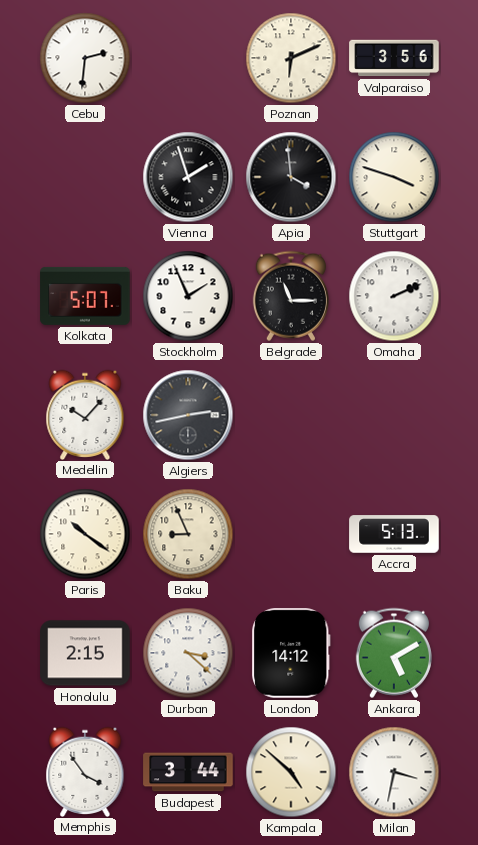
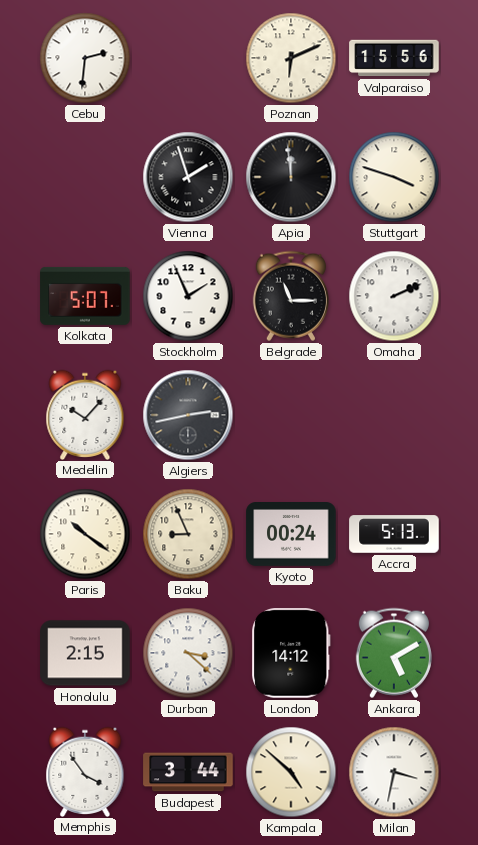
Valparaiso: 3:56 -> 15:56 (394, 58)
Apia: 3:59 -> 11:59 (291, 177)
Kyoto: none -> 00:24 (291, 535)
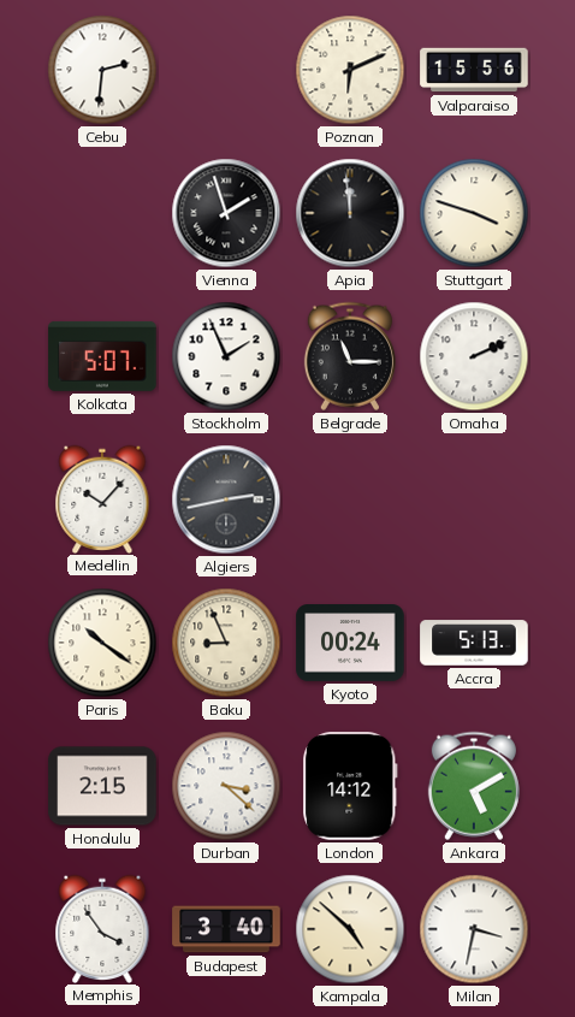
Budapest: 3:44 -> 3:40 (226, 929)
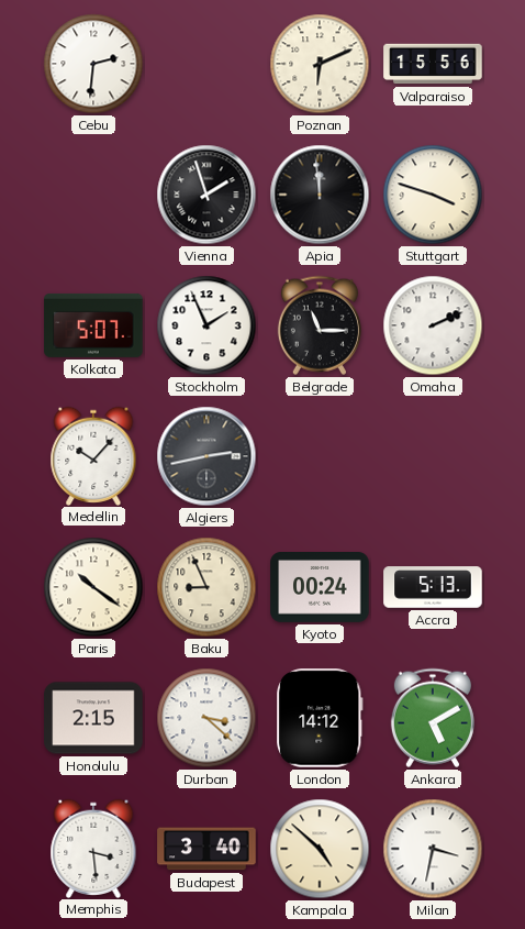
Memphis: 3:54 -> 3:29 (93, 848)
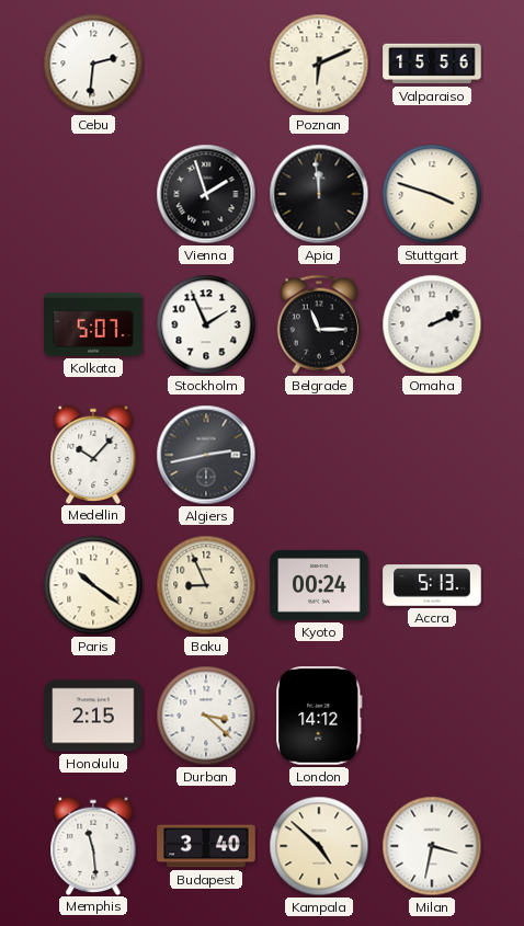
Ankara: 5:10 -> none (433, 718)
Memphis: 3:29 -> 11:29 (93, 845)
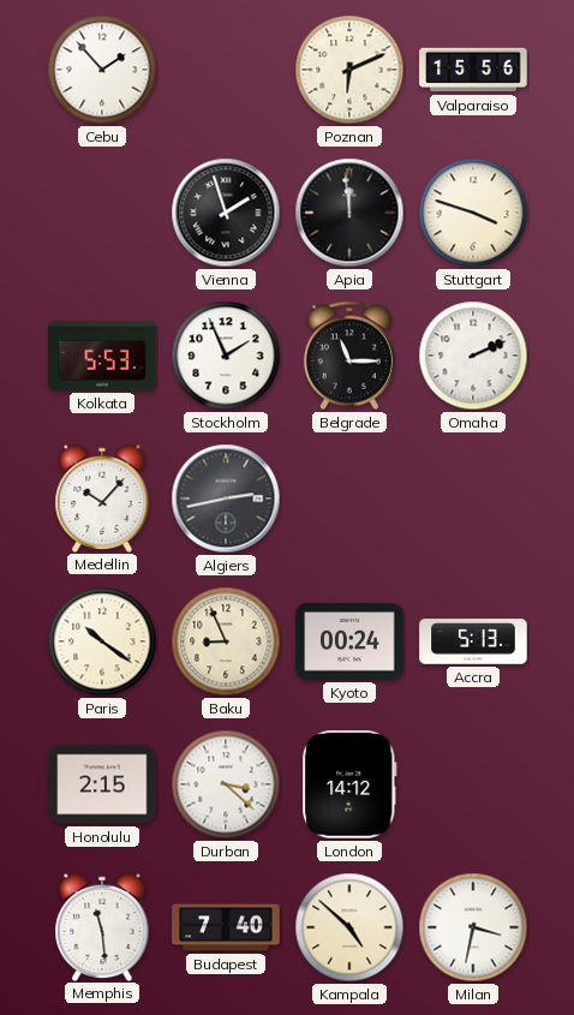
Cebu: 2:31 -> 1:53 (102, 70)
Kolkata: 5:07 -> 5:53 (102, 356)
Budapest: 3:40 -> 7:40 (226, 927)
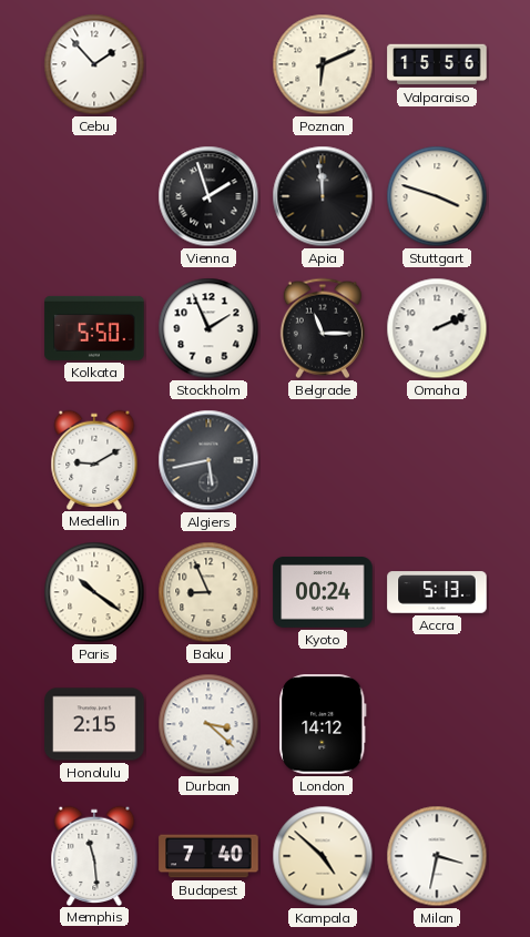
Kolkata: 5:53 -> 5:50 (94, 328)
Medellin: 10:07 -> 9:10 (94, 459)
Algiers: 2:43 -> 5:43 (208, 460)
